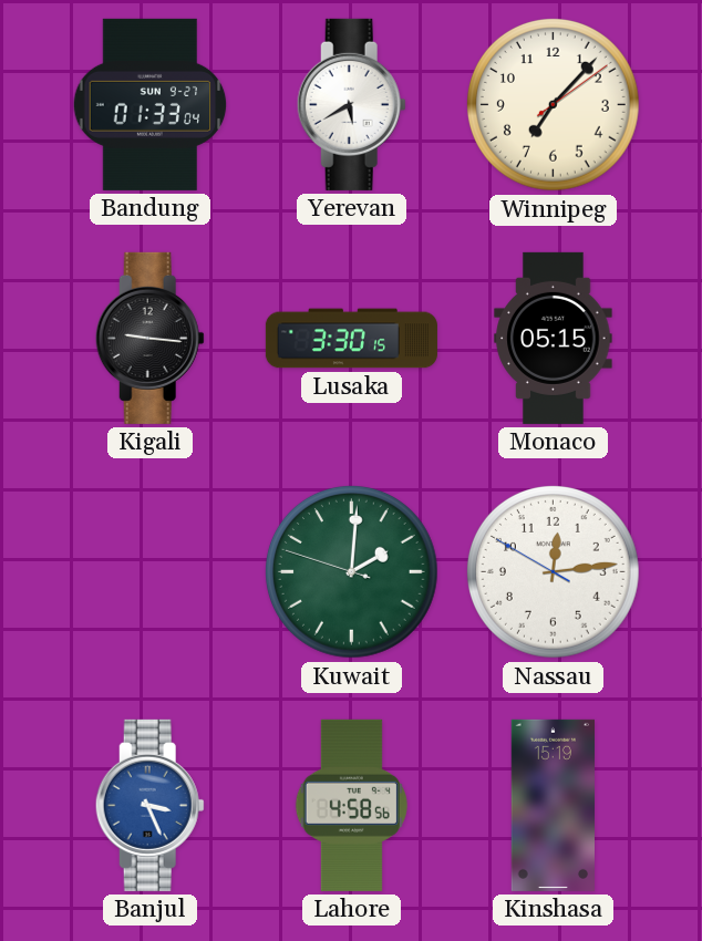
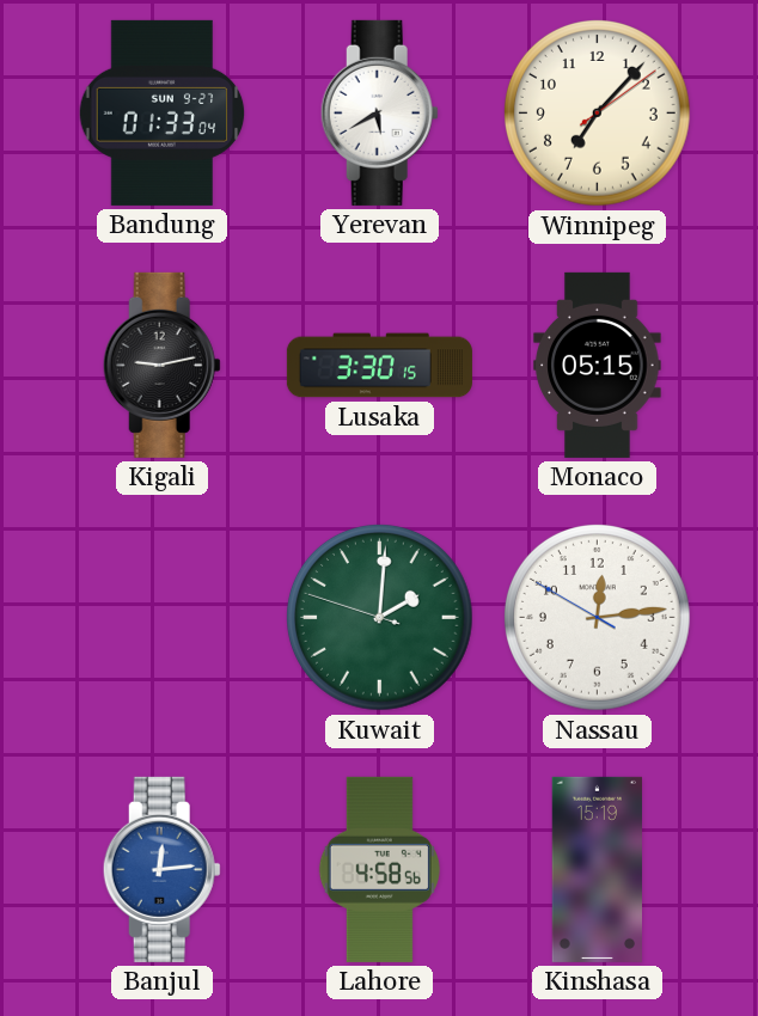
Kigali: 9:16 -> 9:13 (161, 365)
Banjul: 3:26 -> 12:14 (161, 869)
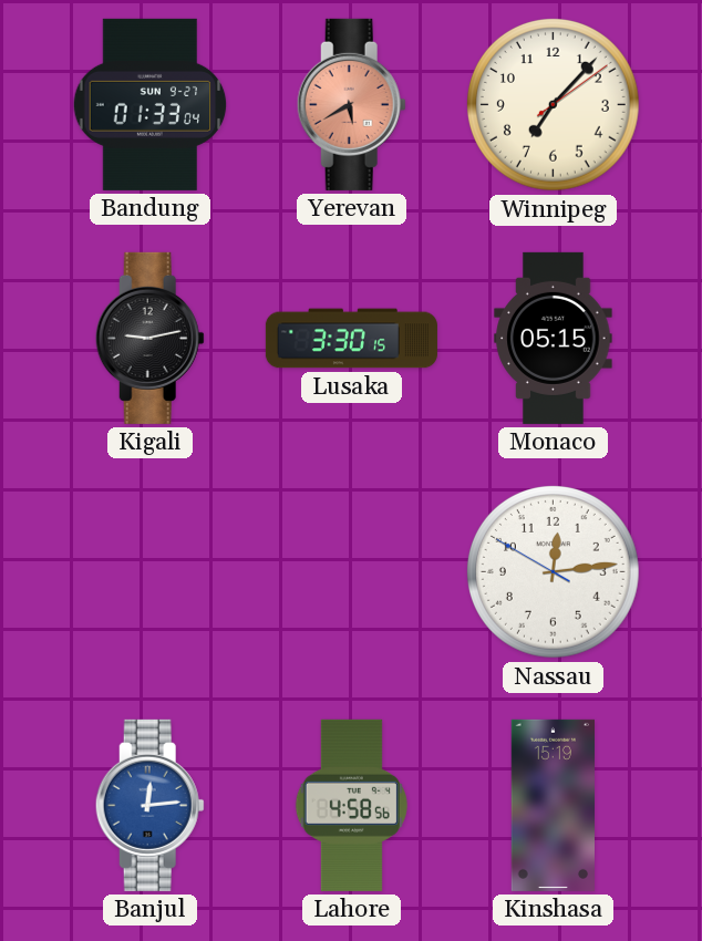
Yerevan dial: white -> salmon (351, 104)
Kuwait: 2:00 -> none (380, 618)
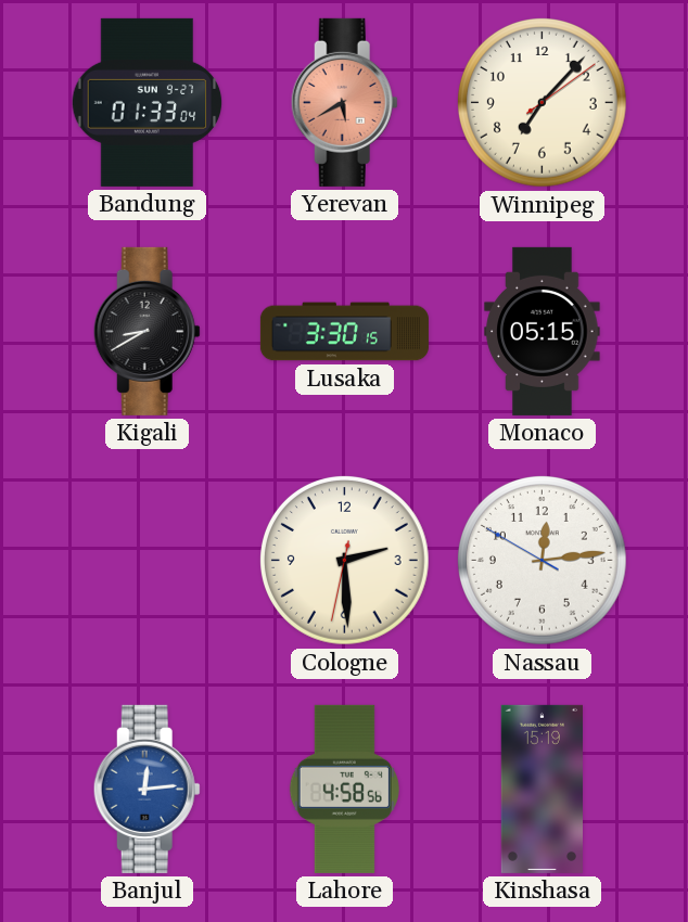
Kigali: 9:13 -> 8:40 (146, 331)
Cologne: none -> 2:29 (345, 561)
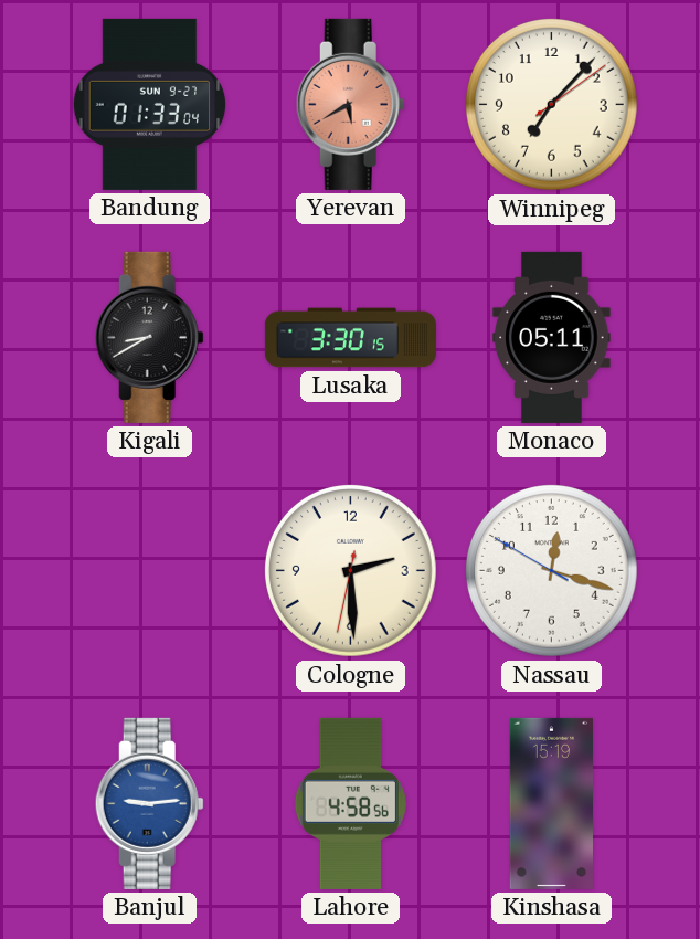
Monaco: 05:15 -> 05:11 (552, 337)
Nassau: 12:13 -> 12:17 (552, 571)
Banjul: 12:14 -> 9:14 (149, 803)
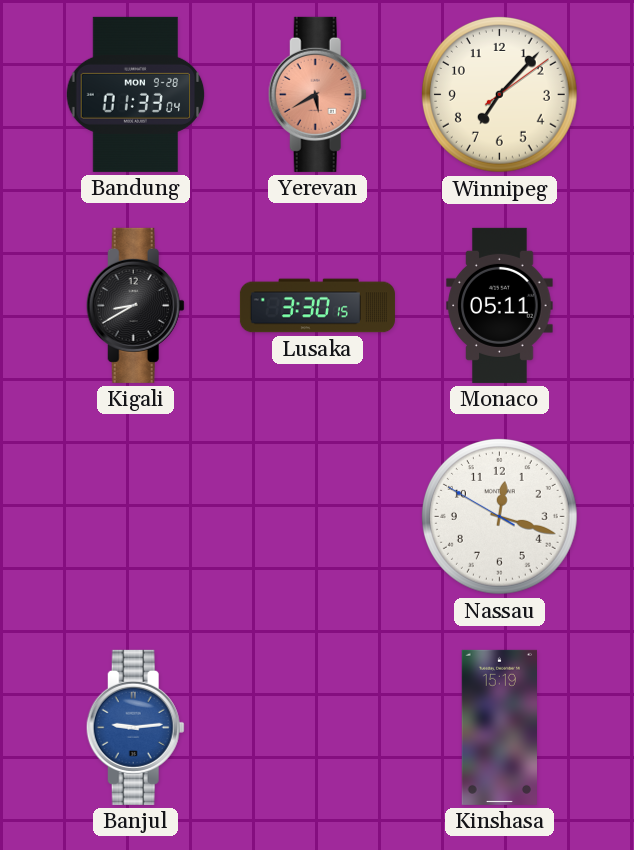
Bandung date: SUN 9-27 -> MON 9-28 (136, 94)
Cologne: 2:29 -> none (351, 571)
Lahore: 4:58 -> none (350, 803)
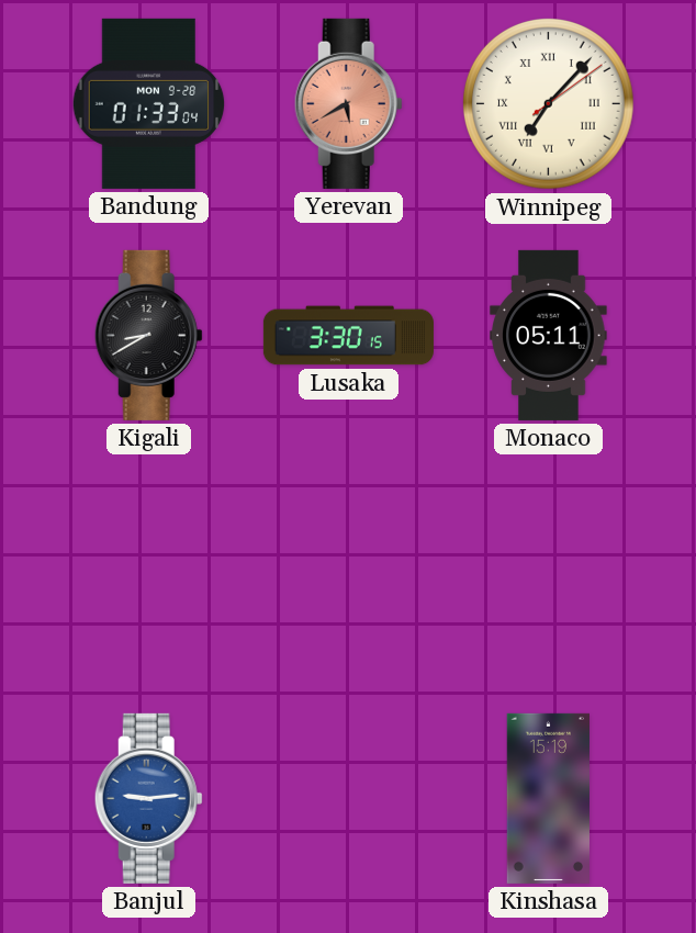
Winnipeg numerals: Arabic -> Roman (549, 104)
Nassau: 12:17 -> none (500, 517)
